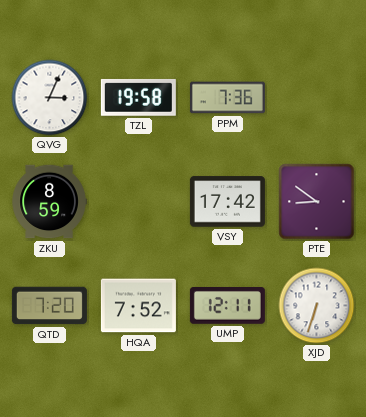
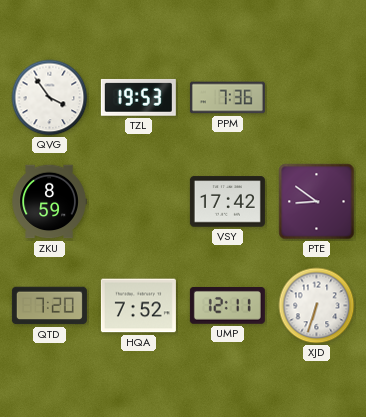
QVG: 3:04 -> 3:54 (50, 98)
TZL: 19:58 -> 19:53 (138, 97)
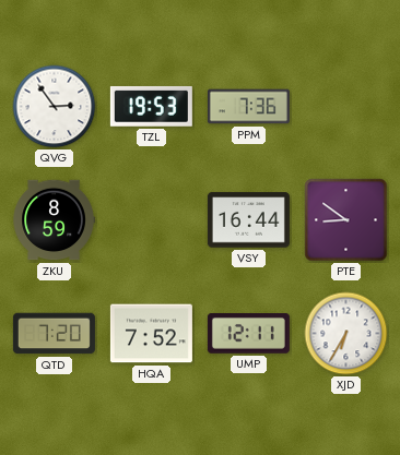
QVG: 3:54 -> 2:54 (55, 107)
VSY: 17:42 -> 16:44 (248, 220)
XJD: 6:33 -> 6:35 (346, 334)
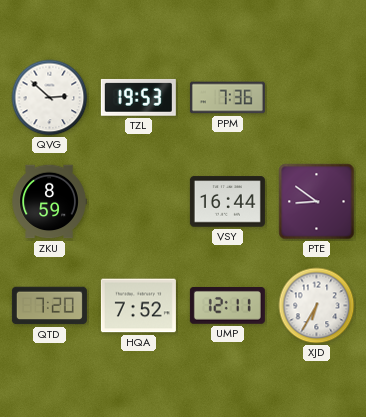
QVG: 2:54 -> 2:52 (50, 98)
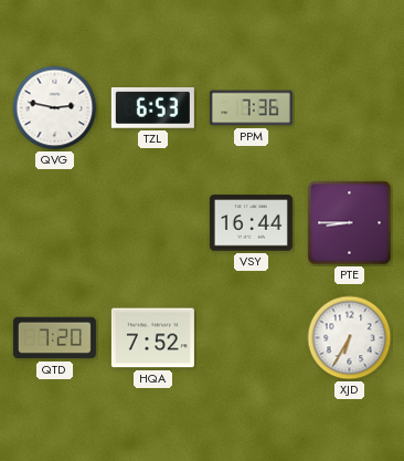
QVG: 2:52 -> 2:47 (55, 108)
TZL: 19:53 -> 6:53 (152, 107)
ZKU: 8:59 -> none (49, 202)
PTE: 8:51 -> 8:45 (350, 223)
UMP: 12:11 -> none (227, 306)
